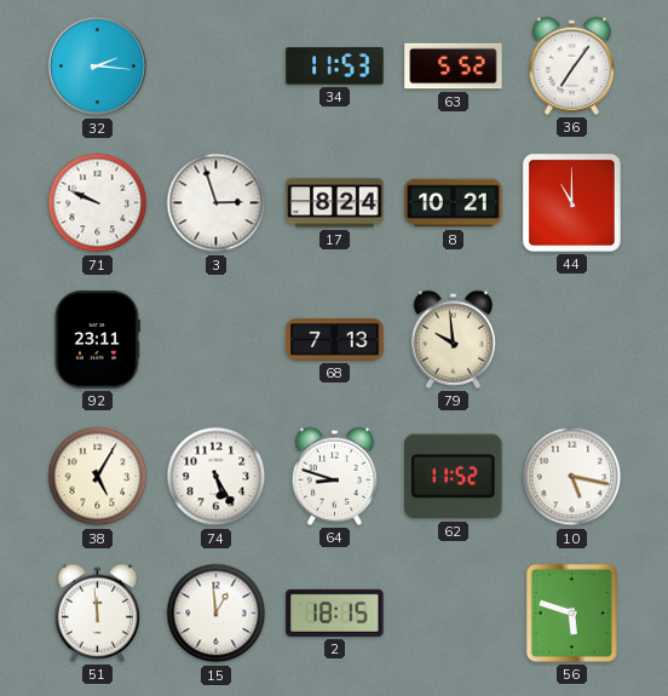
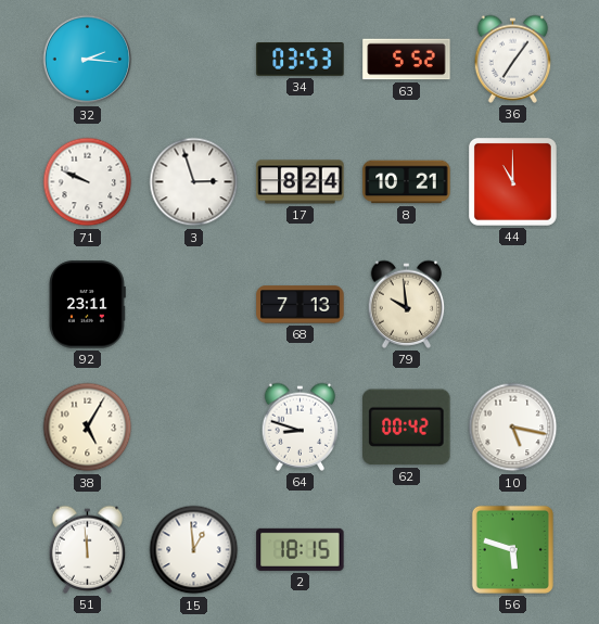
34: 11:53 -> 03:53 (301, 60)
74: 5:25 -> none (217, 477)
62: 11:52 -> 00:42 (407, 428)
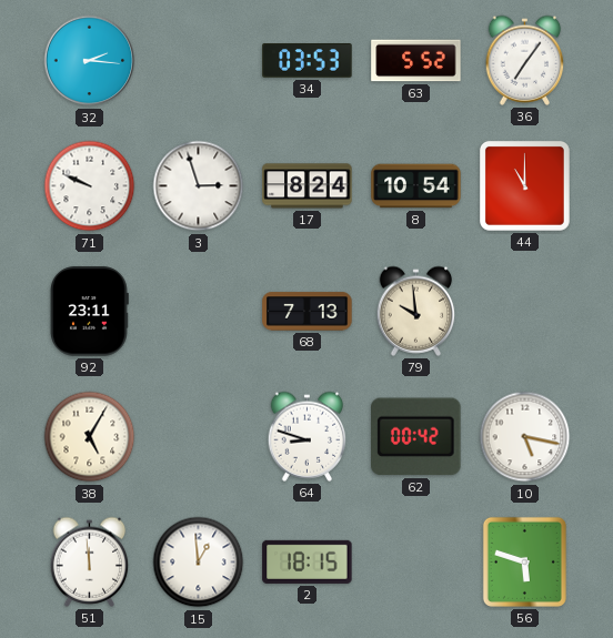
8: 10:21 -> 10:54 (416, 186)
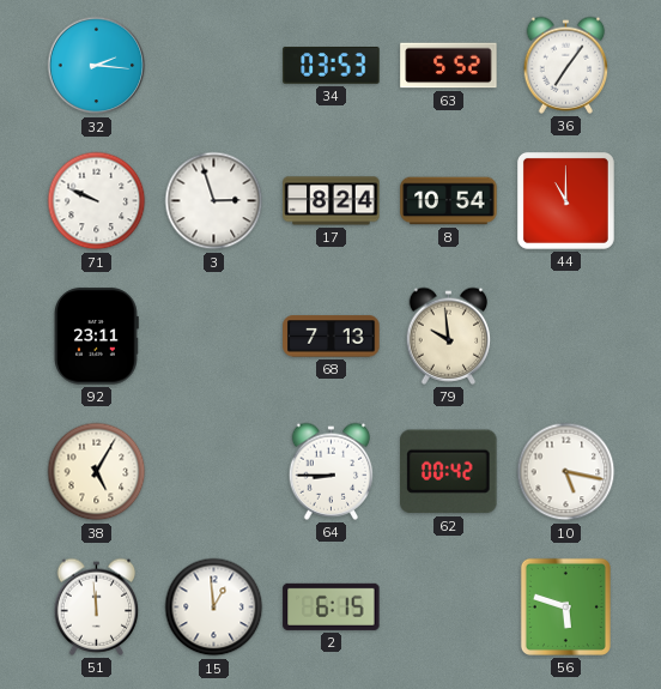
64: 8:48 -> 8:45 (332, 471)
2: 18:15 -> 6:15 (332, 606)
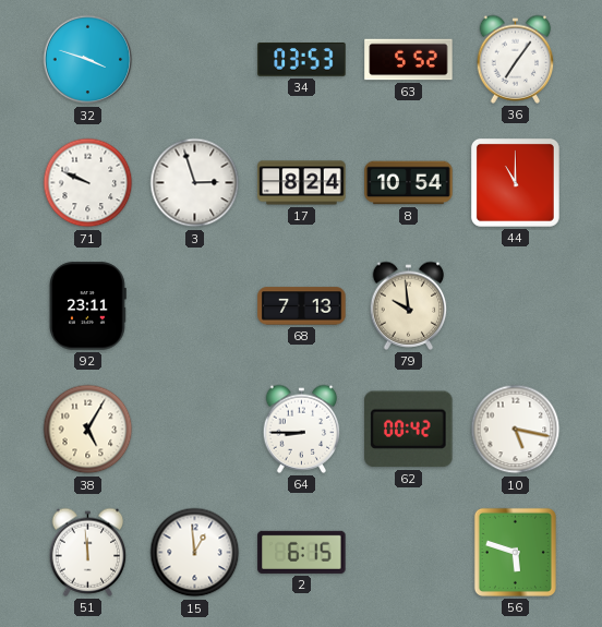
32: 2:16 -> 3:48 (88, 60)
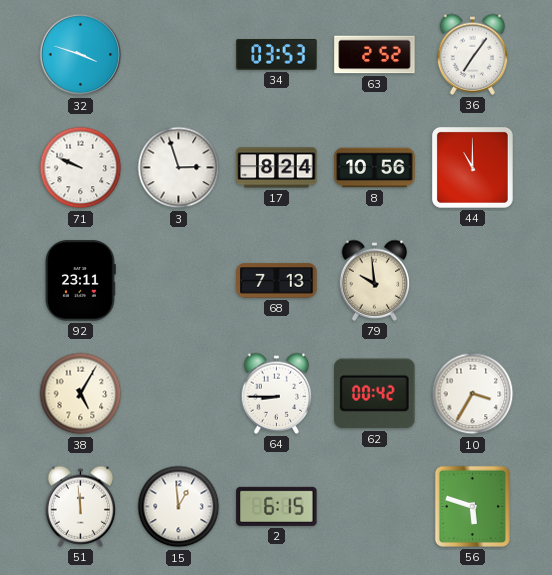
63: 5:52 -> 2:52 (375, 55)
8: 10:54 -> 10:56 (375, 168)
10: 5:17 -> 3:35 (473, 394)
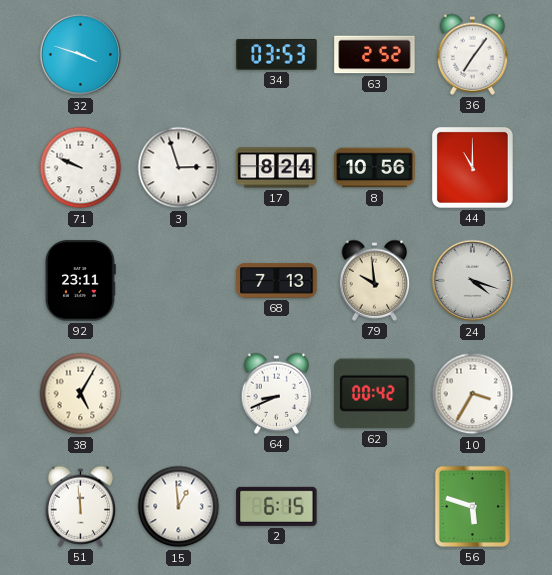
24: none -> 4:18 (473, 281)
64: 8:45 -> 8:41 (277, 393)
